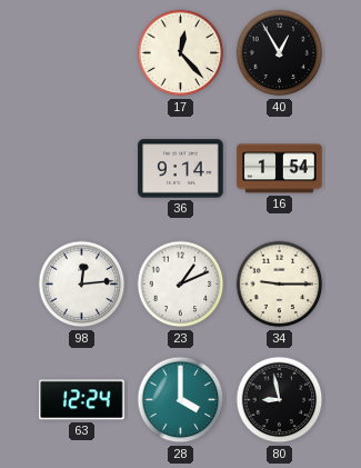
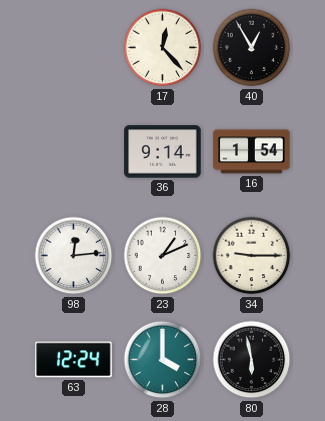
80: 8:58 -> 5:58 (252, 360)
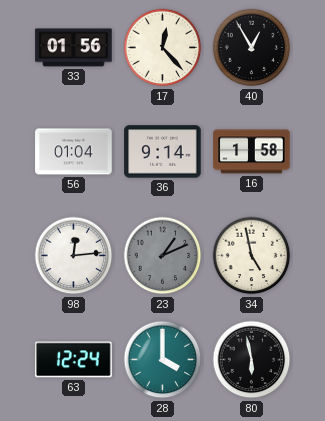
33: none -> 01:56 (74, 48)
56: none -> 01:04 (74, 152)
16: 1:54 -> 1:58 (252, 152)
23 dial: white -> grey (163, 256)
34: 9:15 -> 4:58 (252, 256)
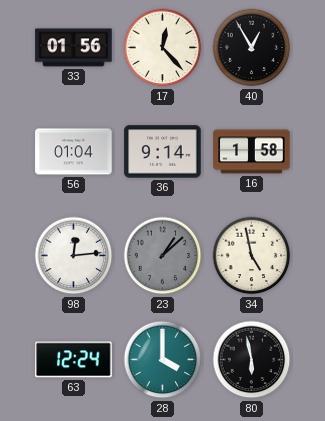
23: 1:11 -> 1:08 (163, 256)
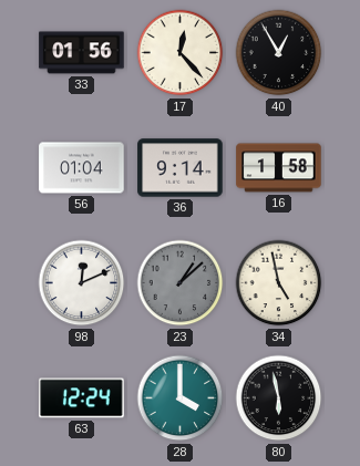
98: 12:14 -> 12:11 (82, 283)
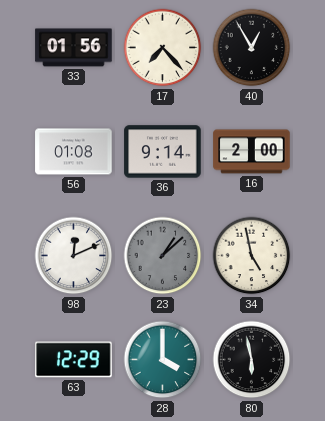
17: 12:23 -> 7:23 (163, 48)
56: 01:04 -> 01:08 (74, 152)
16: 1:58 -> 2:00 (252, 152)
63: 12:24 -> 12:29 (74, 360)
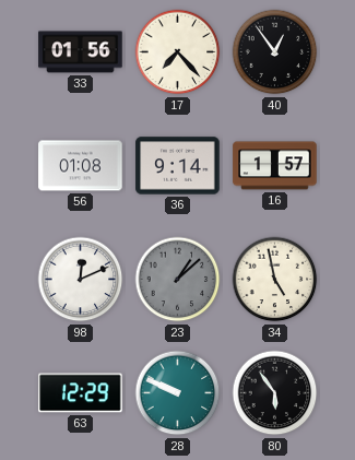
40: 12:55 -> 12:54 (275, 52)
16: 2:00 -> 1:57 (275, 166)
28: 4:00 -> 9:49 (178, 393)
80: 5:58 -> 5:54 (275, 393)
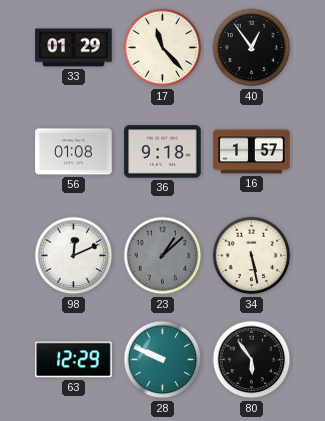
33: 01:56 -> 01:29 (74, 48)
17: 7:23 -> 11:23 (163, 48)
36: 9:14 -> 9:18 (163, 152)
34: 4:58 -> 5:28 (252, 256)
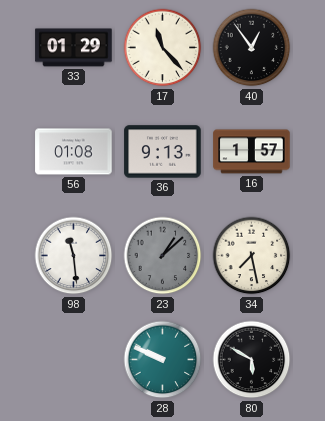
36: 9:18 -> 9:13 (163, 152)
98: 12:11 -> 11:29 (74, 256)
34: 5:28 -> 7:28 (252, 256)
63: 12:29 -> none (74, 360)
80: 5:54 -> 5:50 (252, 360)
